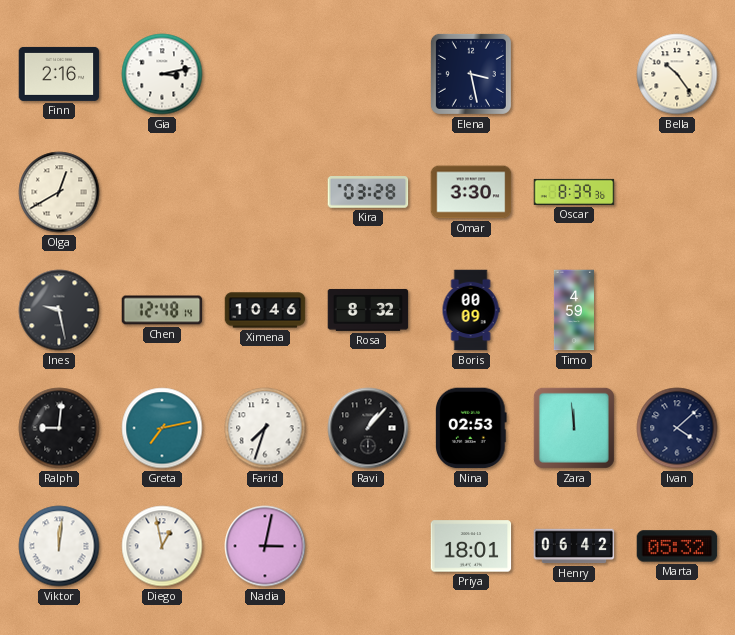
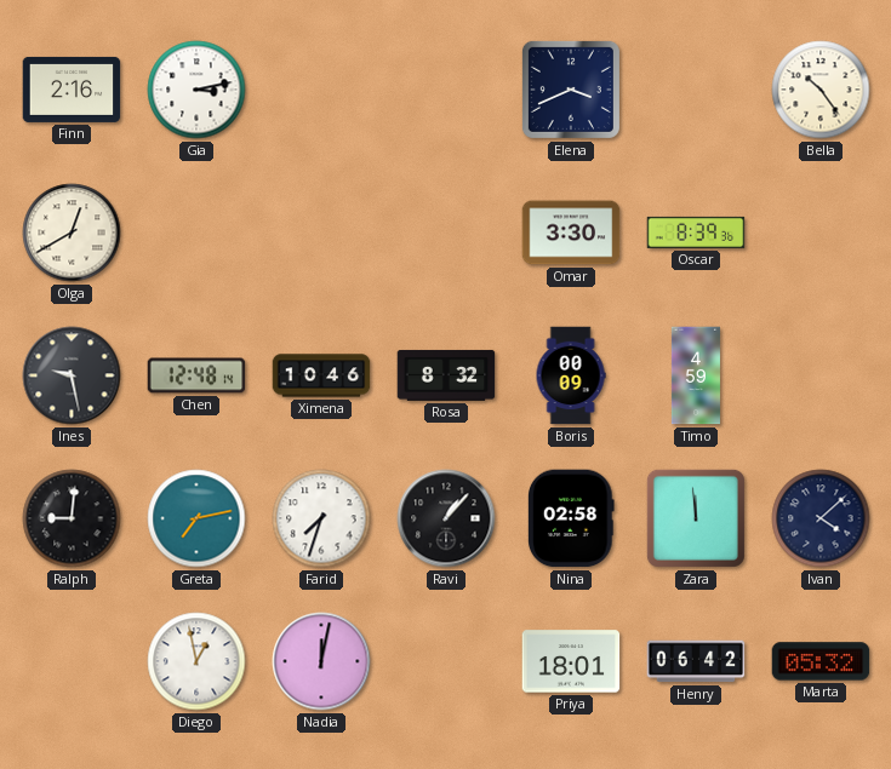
Elena: 3:28 -> 3:41 (571, 90)
Kira: 03:28 -> none (368, 192)
Nina: 02:53 -> 02:58 (571, 518)
Viktor: 12:01 -> none (59, 546)
Nadia: 3:02 -> 12:02 (321, 661)
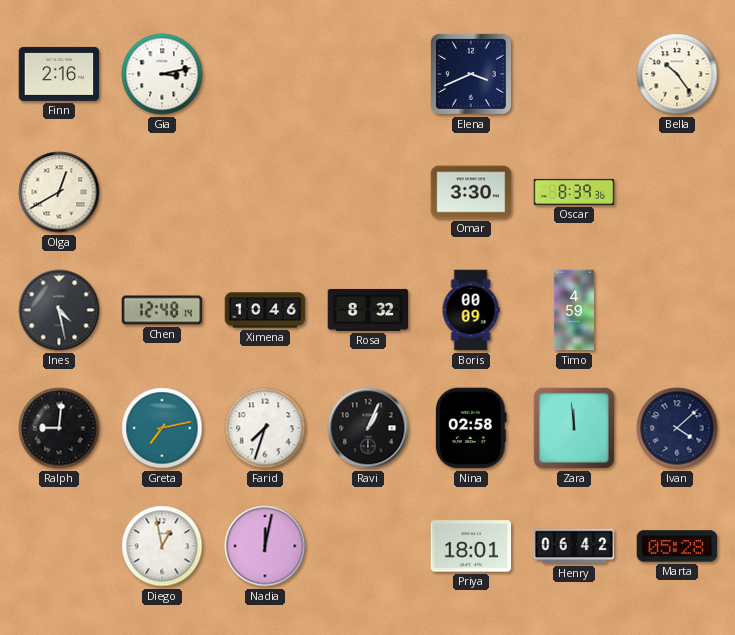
Ines: 9:28 -> 4:28 (59, 310)
Ravi: 1:07 -> 1:04 (368, 428)
Marta: 05:32 -> 05:28 (677, 546)
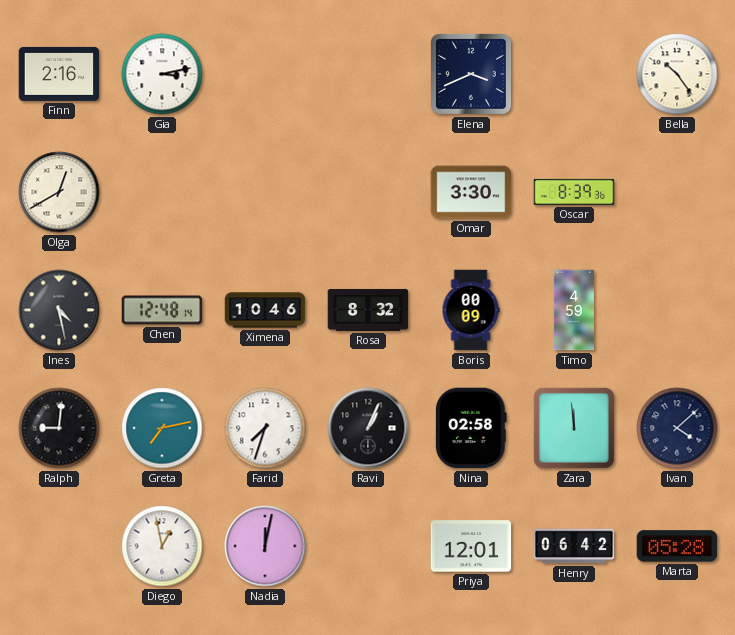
Priya: 18:01 -> 12:01 (471, 546)
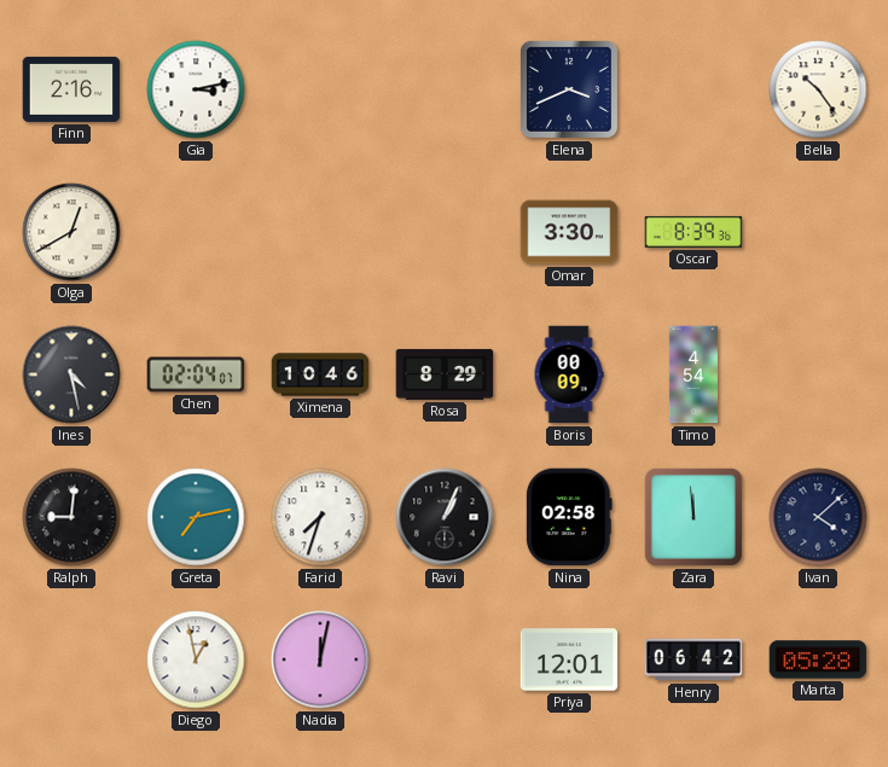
Chen: 12:48 -> 02:04 (196, 374)
Rosa: 8:32 -> 8:29 (445, 374)
Timo: 4:59 -> 4:54 (693, 374)
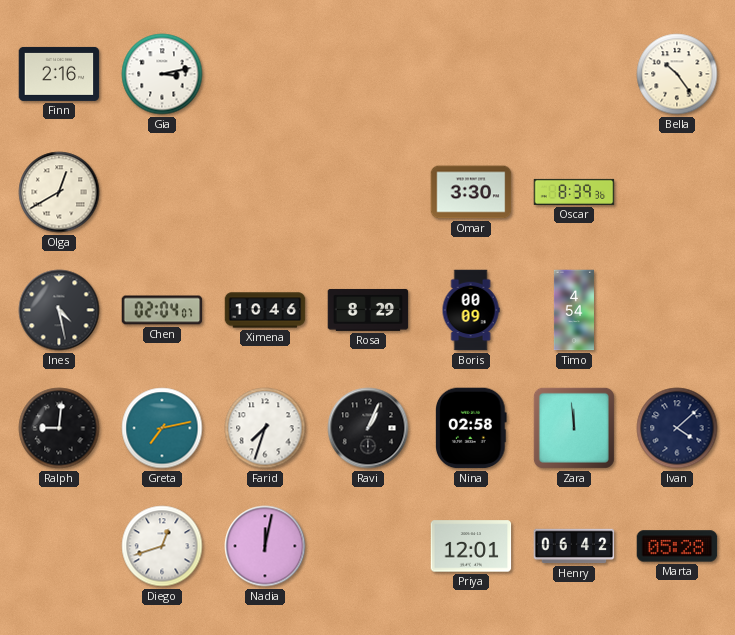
Elena: 3:41 -> none (569, 89)
Diego: 12:58 -> 12:42 (162, 546)
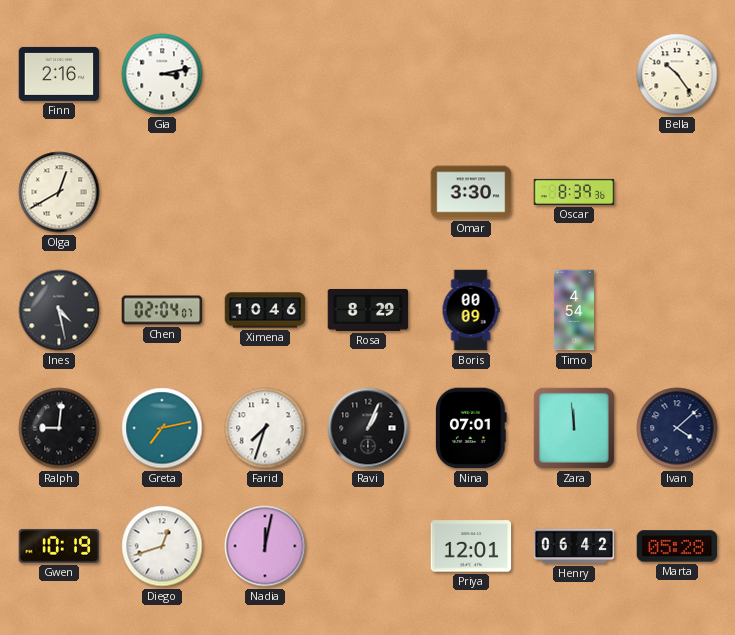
Nina: 02:58 -> 07:01 (471, 428)
Gwen: none -> 10:19 (59, 546)
